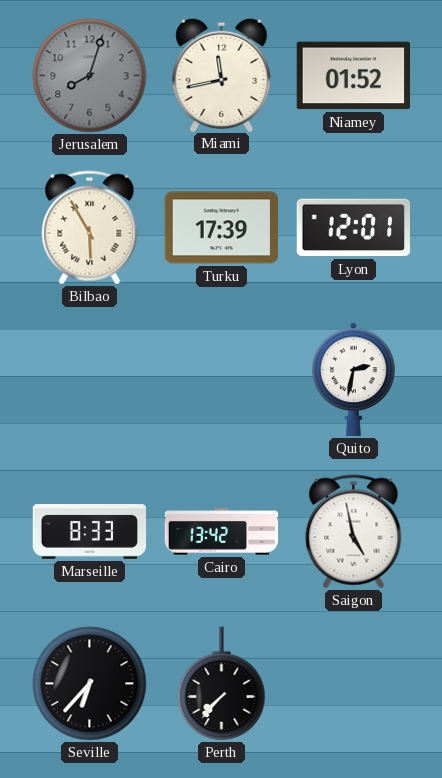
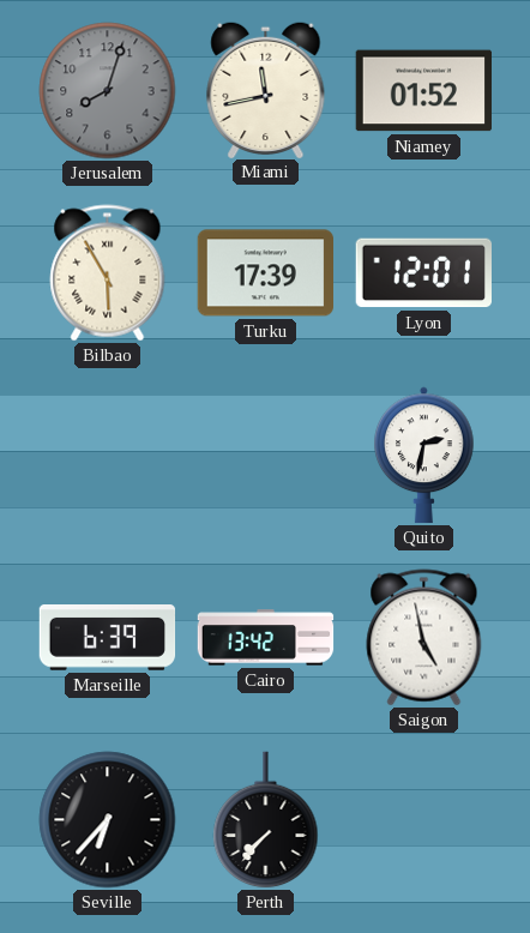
Marseille: 8:33 -> 6:39 (108, 638)
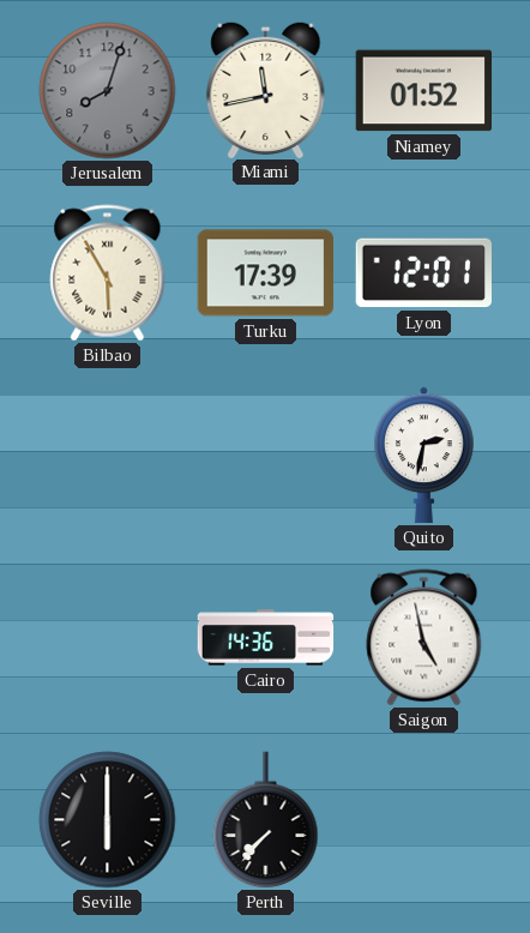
Marseille: 6:39 -> none (108, 638)
Cairo: 13:42 -> 14:36 (266, 638)
Seville: 6:37 -> 6:00 (108, 820)
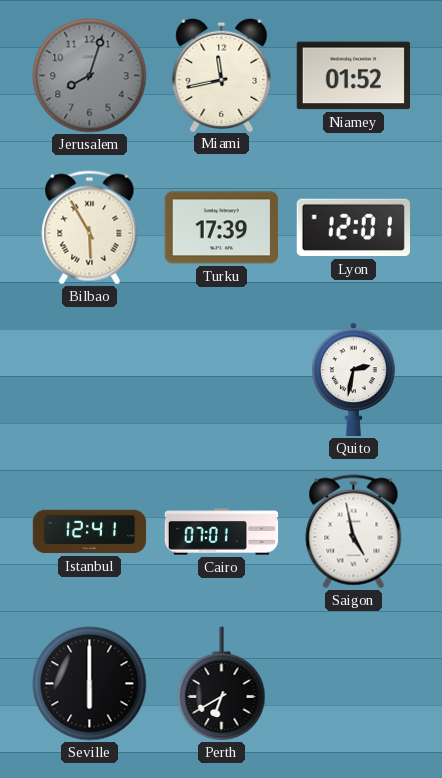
Istanbul: none -> 12:41 (90, 532)
Cairo: 14:36 -> 07:01 (222, 532)
Perth: 7:37 -> 6:40 (222, 684)
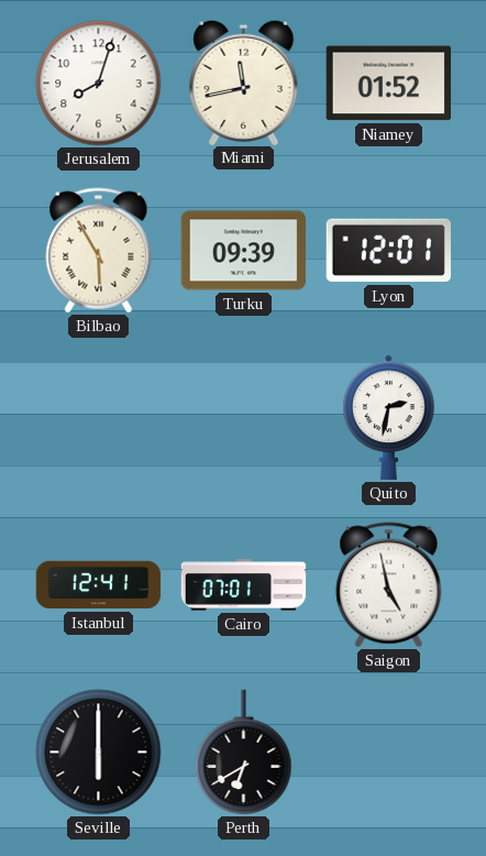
Jerusalem dial: grey -> white (99, 84)
Turku: 17:39 -> 09:39 (243, 251)
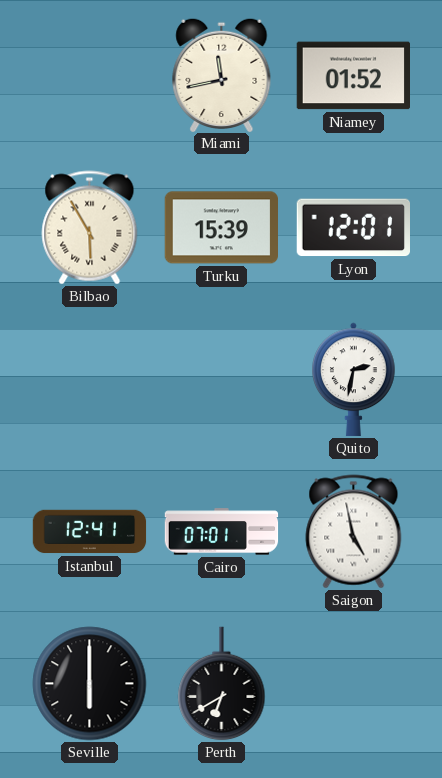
Jerusalem: 8:03 -> none (99, 84)
Turku: 09:39 -> 15:39 (221, 228)
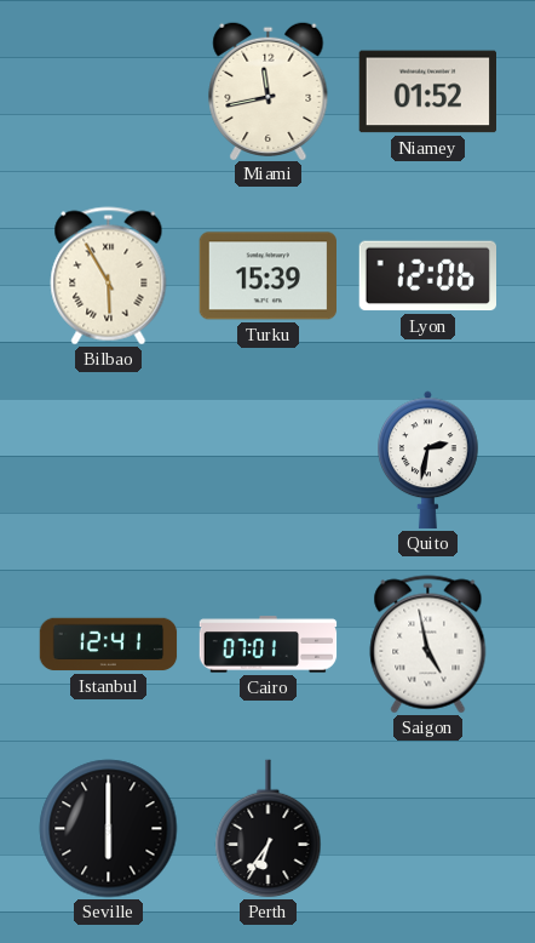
Lyon: 12:01 -> 12:06 (427, 276)
Perth: 6:40 -> 6:36 (269, 829)
